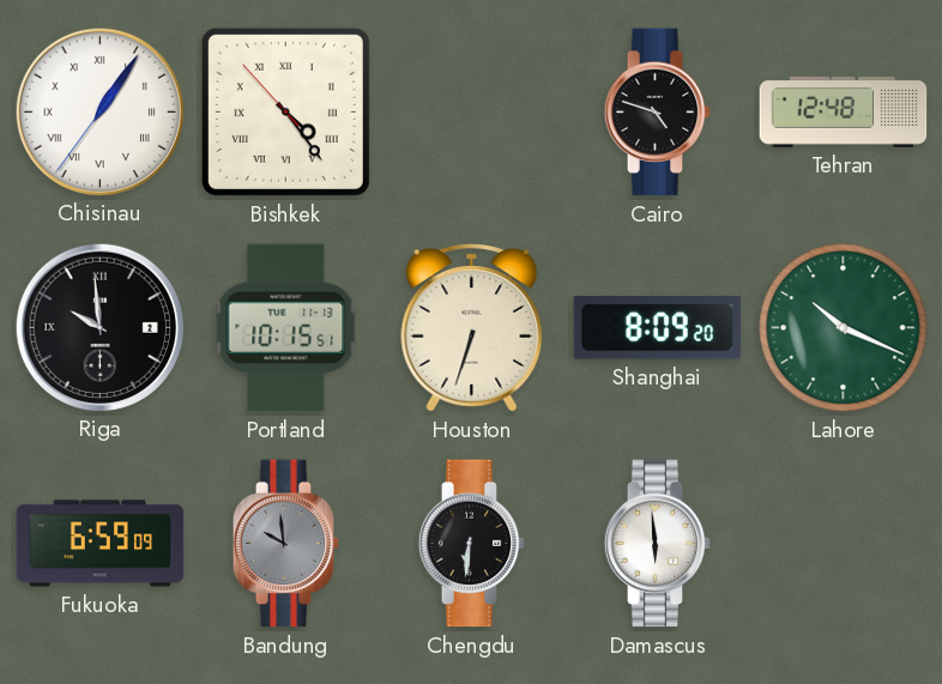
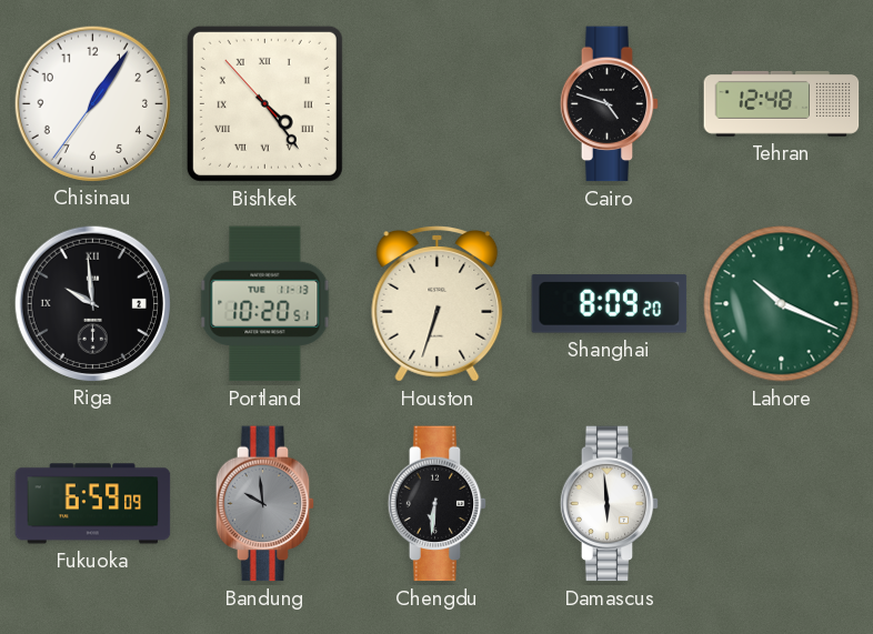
Chisinau numerals: Roman -> Arabic (92, 103)
Portland: 10:15 -> 10:20 (265, 304)
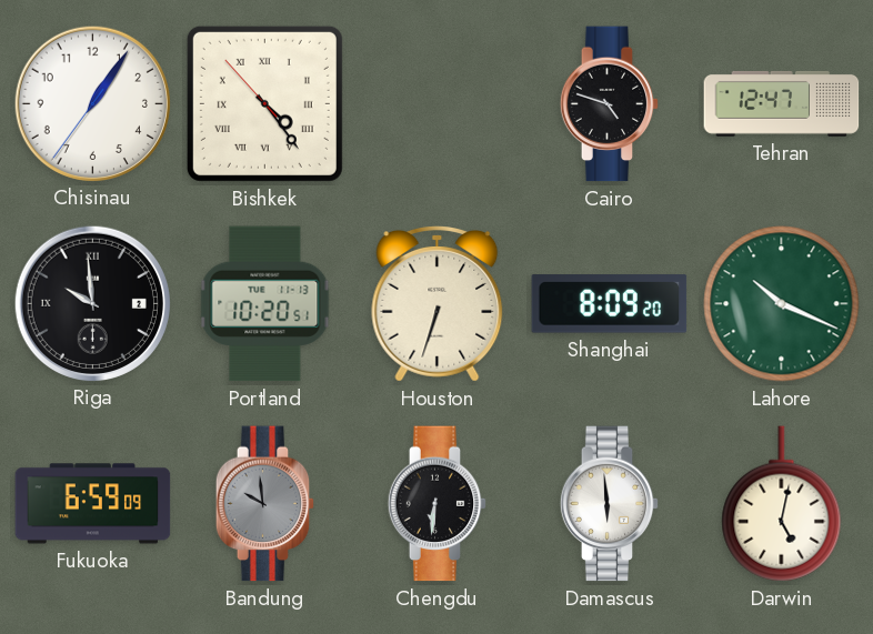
Tehran: 12:48 -> 12:47 (782, 103)
Darwin: none -> 5:02 (782, 504)
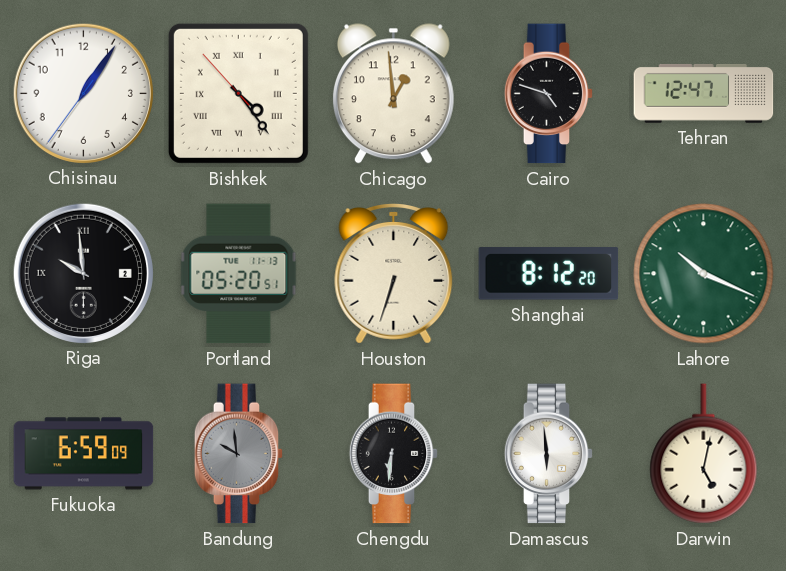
Chicago: none -> 12:59 (393, 94)
Portland: 10:20 -> 05:20 (239, 274)
Shanghai: 8:09 -> 8:12 (549, 274)
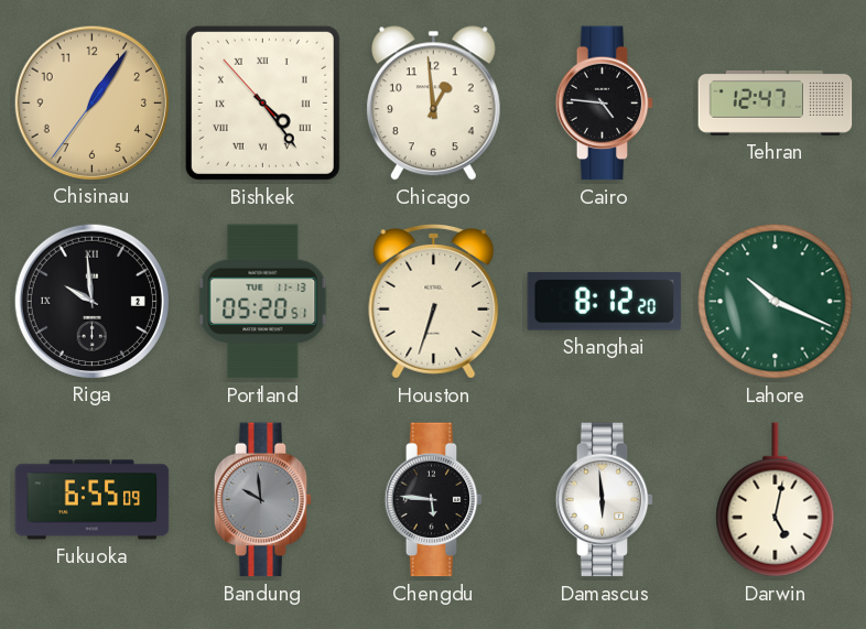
Chisinau dial: white -> champagne (91, 102)
Cairo: 4:48 -> 4:46 (605, 104)
Fukuoka: 6:59 -> 6:55 (93, 500)
Chengdu: 6:31 -> 5:46 (434, 500)
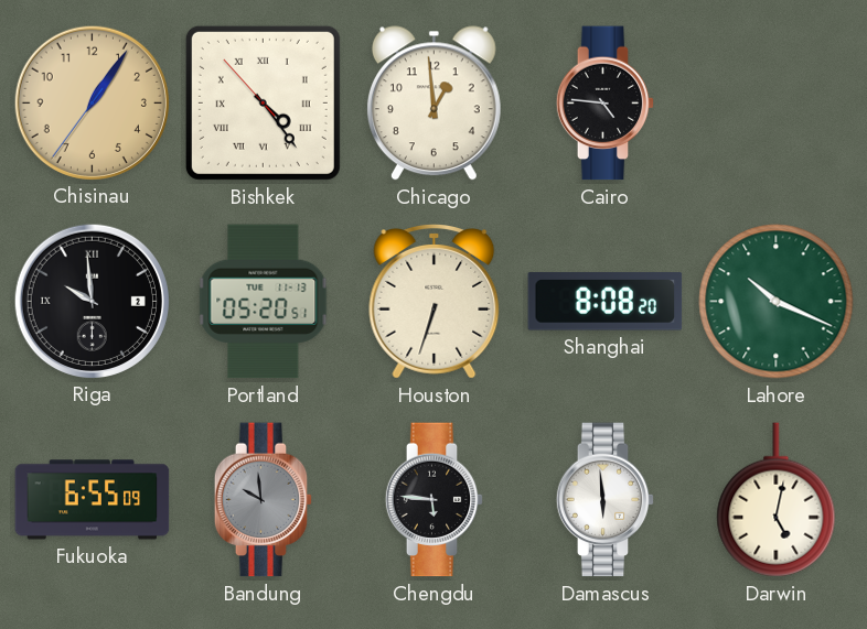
Tehran: 12:47 -> none (776, 102)
Shanghai: 8:12 -> 8:08 (606, 302)
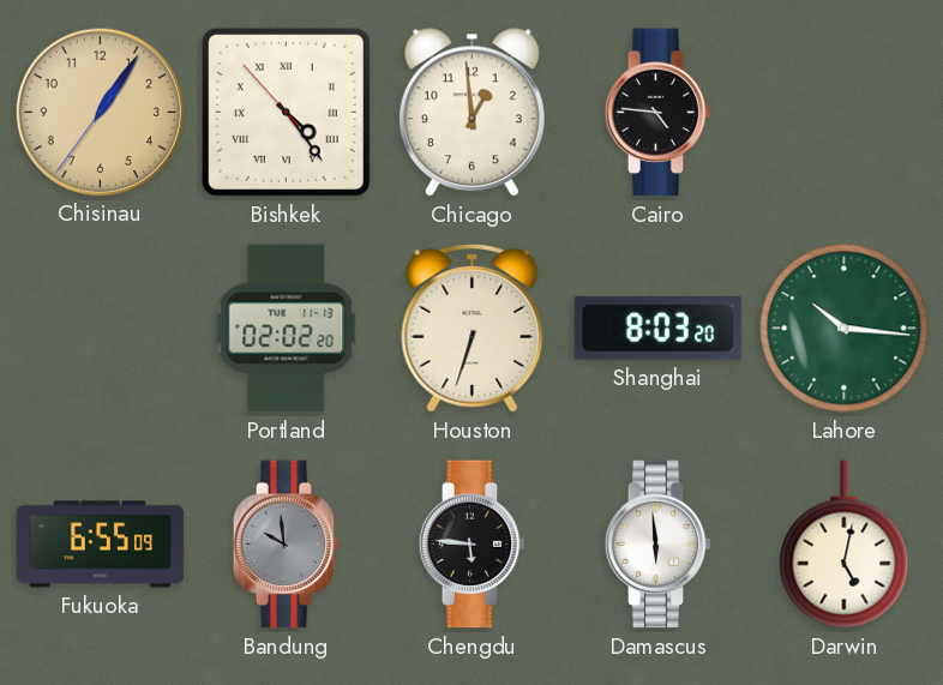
Riga: 9:59 -> none (92, 301)
Portland: 05:20 -> 02:02 (287, 329)
Shanghai: 8:08 -> 8:03 (659, 329)
Lahore: 10:19 -> 10:16 (845, 329)
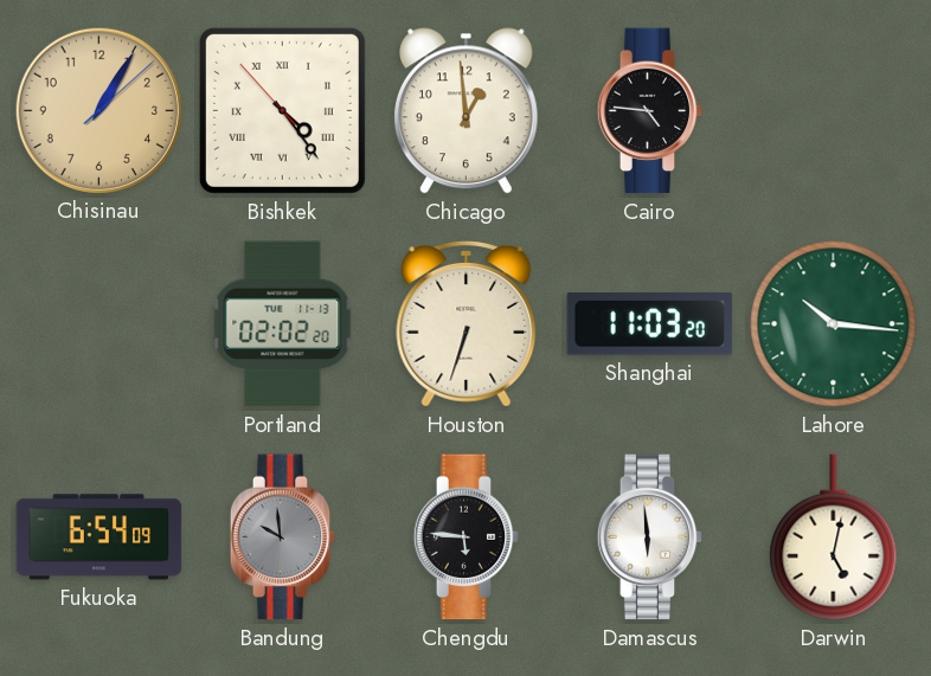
Chisinau: 1:05:36 -> 1:05:08 (98, 110)
Shanghai: 8:03 -> 11:03 (650, 324)
Fukuoka: 6:55 -> 6:54 (99, 537)
